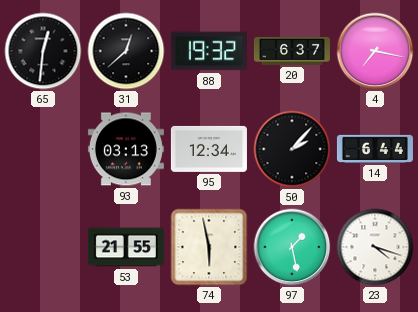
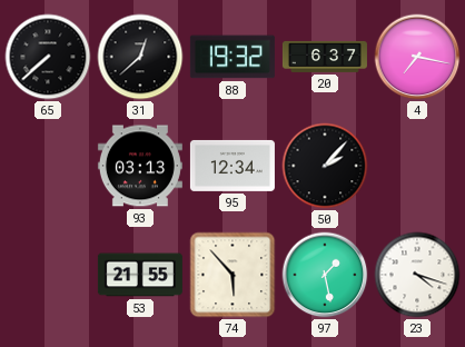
65: 12:31 -> 7:38 (48, 57)
14: 6:44 -> none (375, 149)
74: 5:58 -> 5:53 (233, 275)
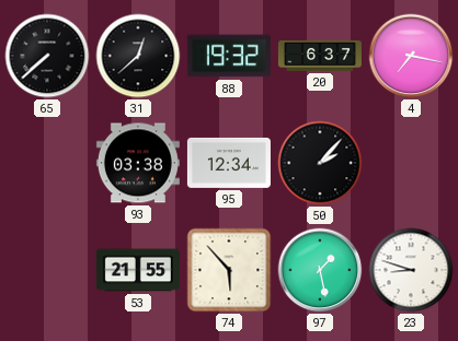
93: 03:13 -> 03:38 (138, 163)
23: 4:18 -> 8:48 (411, 270)
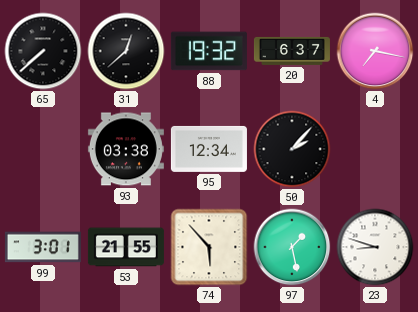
99: none -> 3:01 (43, 247)
